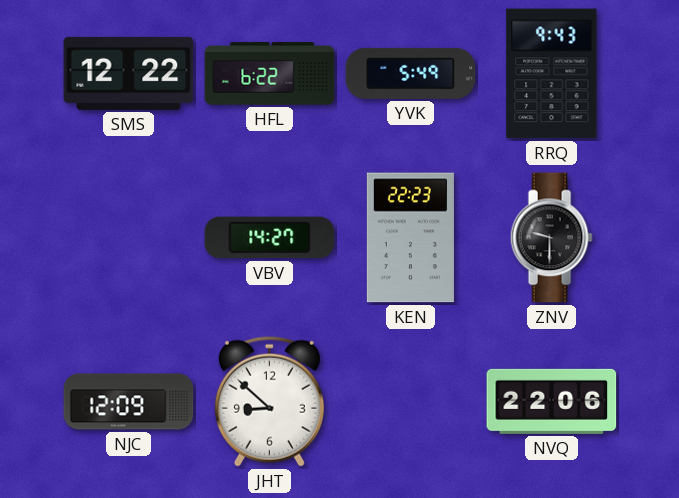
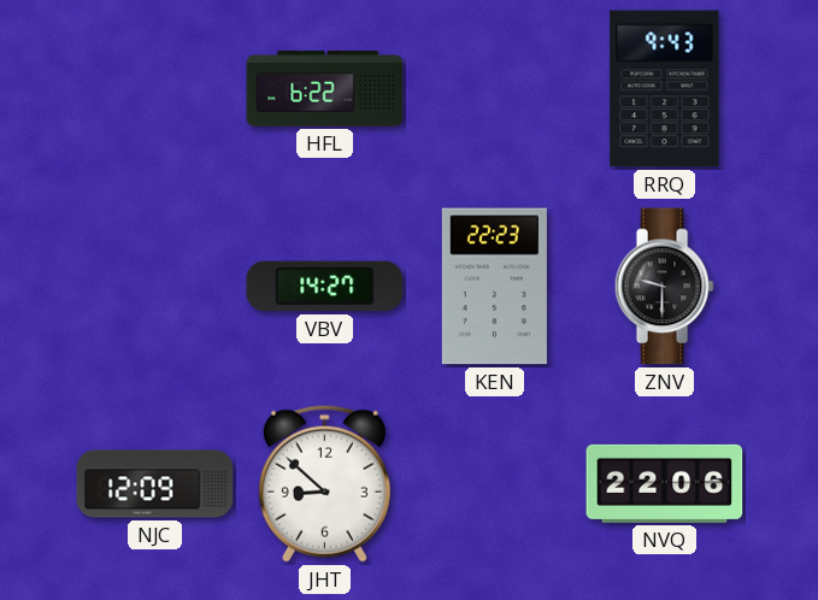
SMS: 12:22 -> none (129, 73)
YVK: 5:49 -> none (411, 73)
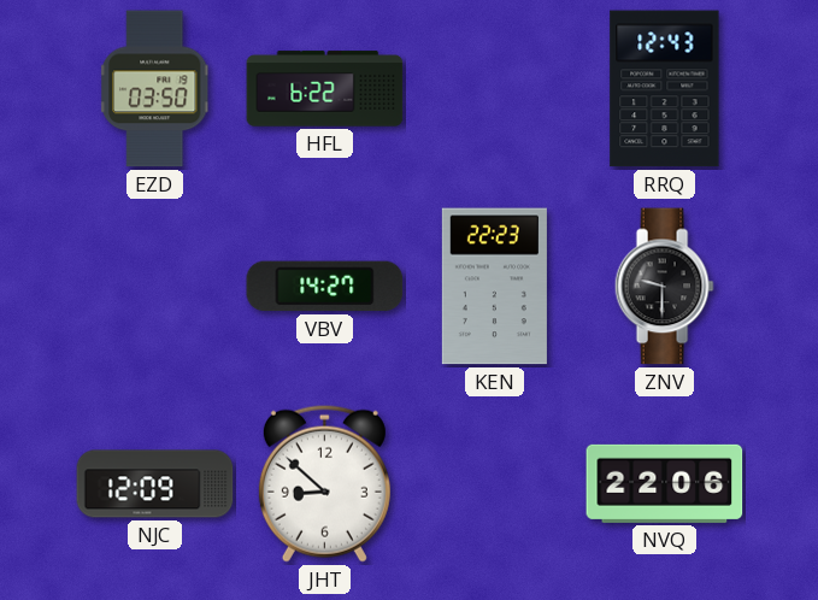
EZD: none -> 03:50 (154, 89)
RRQ: 9:43 -> 12:43 (665, 89)
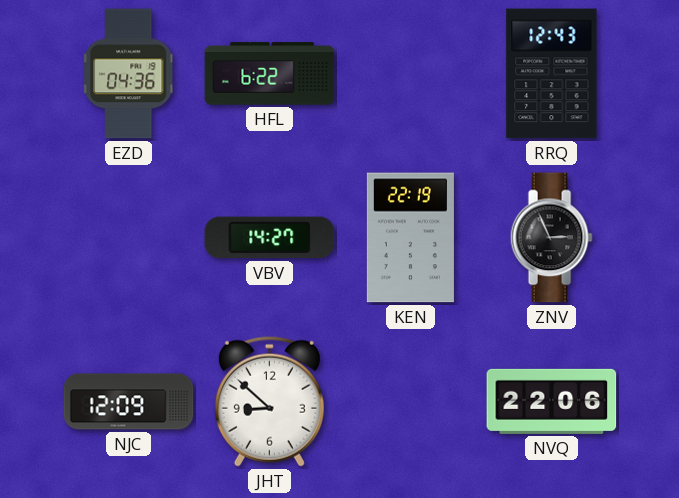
EZD: 03:50 -> 04:36 (128, 74)
KEN: 22:23 -> 22:19 (410, 238)
ZNV: 9:30 -> 2:56 (551, 238)
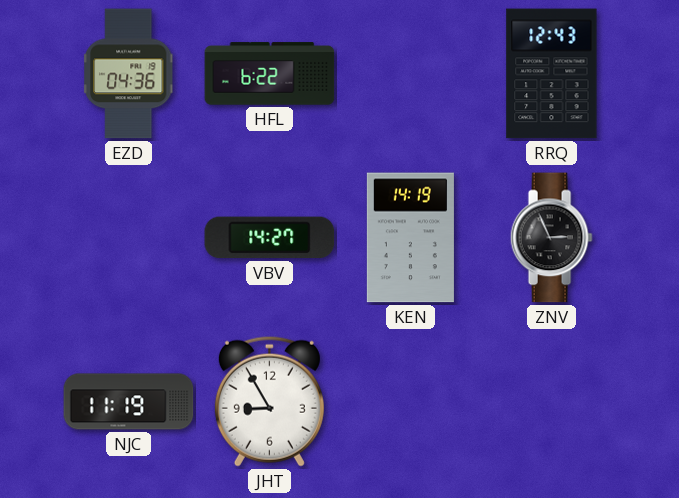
KEN: 22:19 -> 14:19 (410, 238)
NJC: 12:09 -> 11:19 (129, 402)
JHT: 8:52 -> 8:55 (269, 401)
NVQ: 22:06 -> none (552, 401)
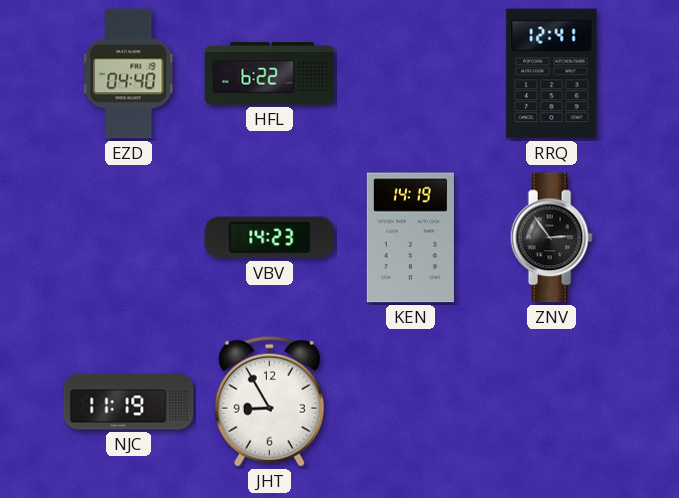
EZD: 04:36 -> 04:40 (128, 74)
RRQ: 12:43 -> 12:41 (552, 74)
VBV: 14:27 -> 14:23 (270, 238)
ZNV: 2:56 -> 2:54 (551, 238)
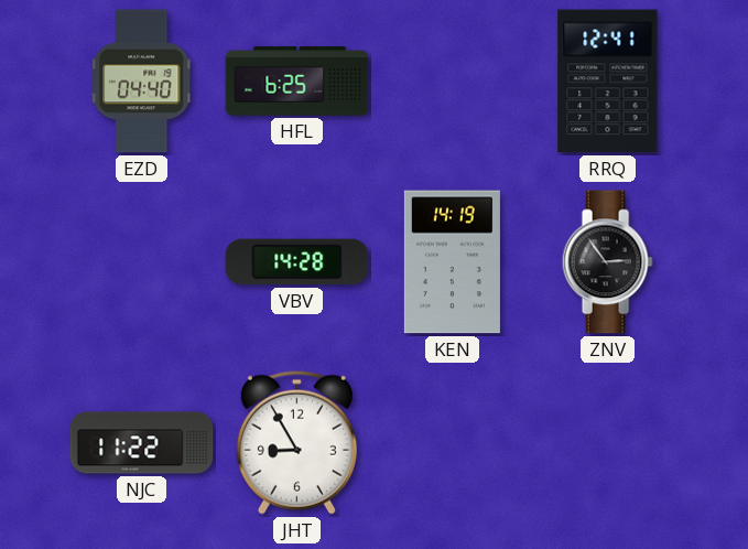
HFL: 6:22 -> 6:25 (297, 82)
VBV: 14:23 -> 14:28 (297, 262)
NJC: 11:19 -> 11:22 (142, 443)
